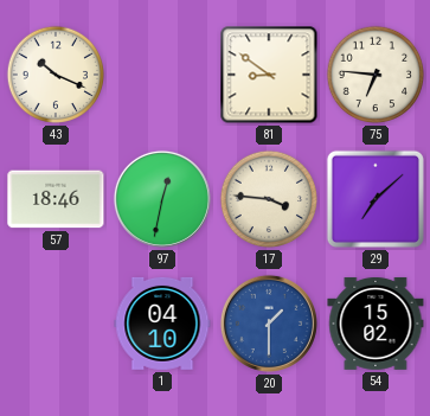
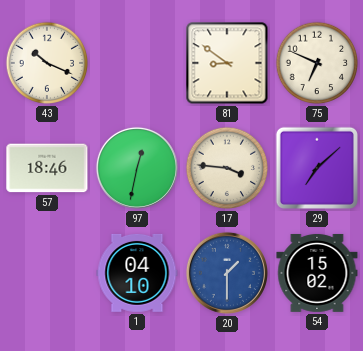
75: 6:46 -> 6:49 (317, 63)
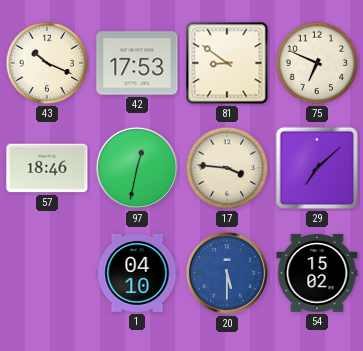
42: none -> 17:53 (137, 63)
20: 1:30 -> 5:30 (227, 273)
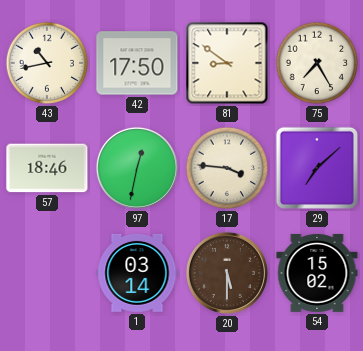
43: 10:19 -> 10:43 (47, 63)
42: 17:53 -> 17:50 (137, 63)
75: 6:49 -> 7:25 (317, 63)
1: 04:10 -> 03:14 (137, 273)
20 dial: blue -> brown (227, 273)
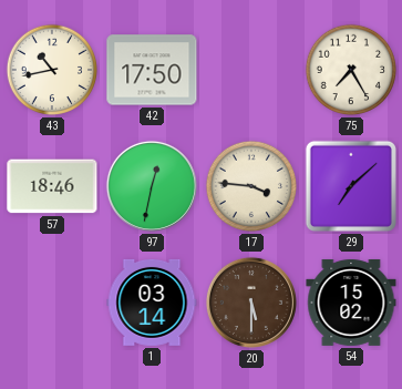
81: 8:51 -> none (227, 63)
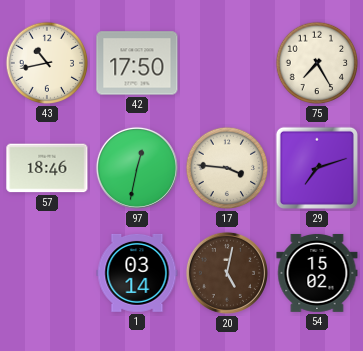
29: 7:08 -> 7:12 (317, 168)
20: 5:30 -> 5:02 (227, 273)
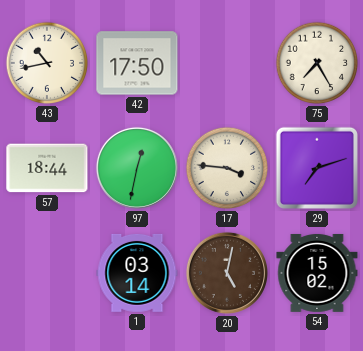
57: 18:46 -> 18:44 (47, 168)
